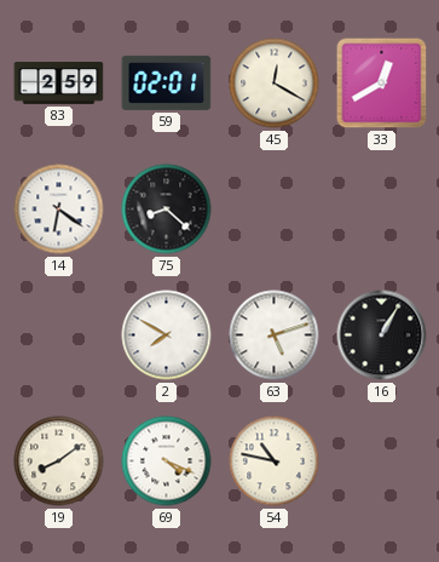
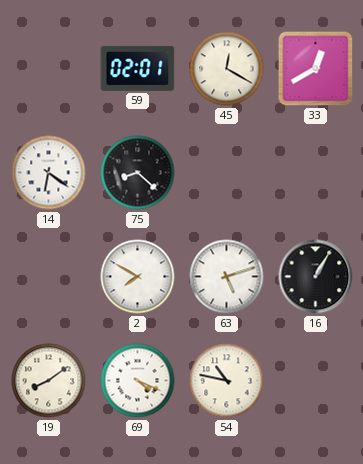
83: 2:59 -> none (59, 84)
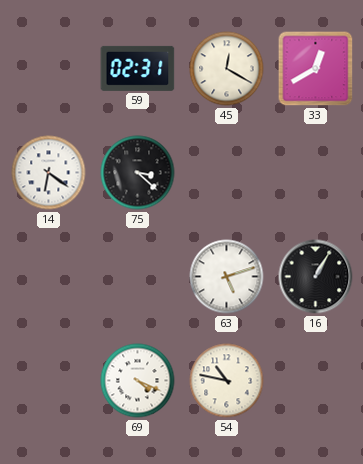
59: 02:01 -> 02:31 (138, 68)
75: 8:22 -> 3:22 (138, 173)
2: 7:50 -> none (138, 277)
19: 8:09 -> none (49, 381)
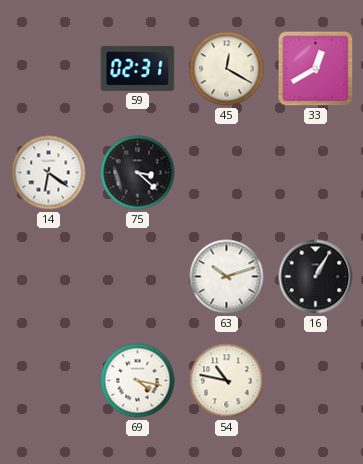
63: 5:12 -> 10:12 (227, 277)
69: 4:19 -> 4:17 (138, 381)
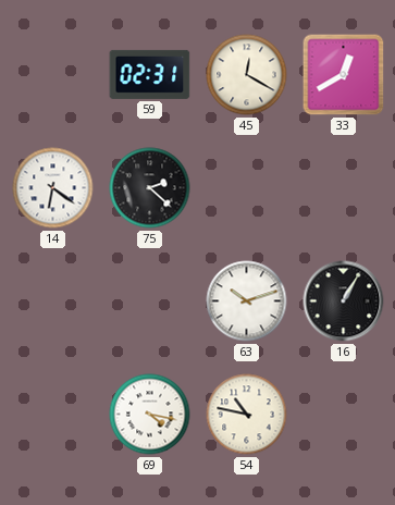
75: 3:22 -> 2:22 (150, 188)
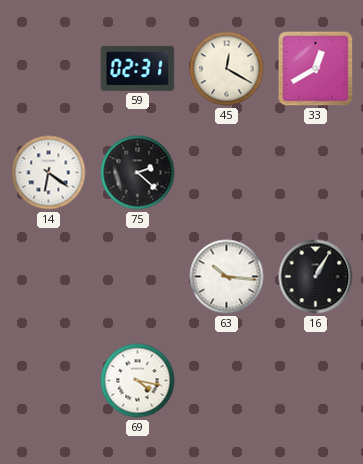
63: 10:12 -> 10:16 (227, 277)
54: 10:47 -> none (247, 415)
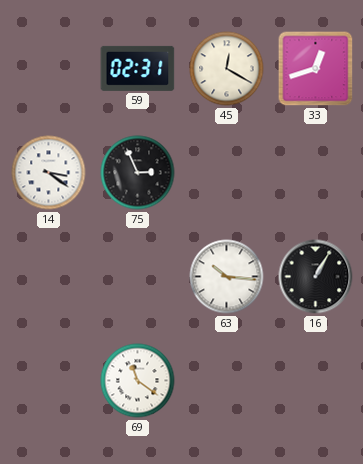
33: 12:40 -> 12:42 (316, 69)
14: 6:21 -> 3:21 (49, 173)
75: 2:22 -> 2:56 (138, 173)
69: 4:17 -> 11:21 (138, 381)
